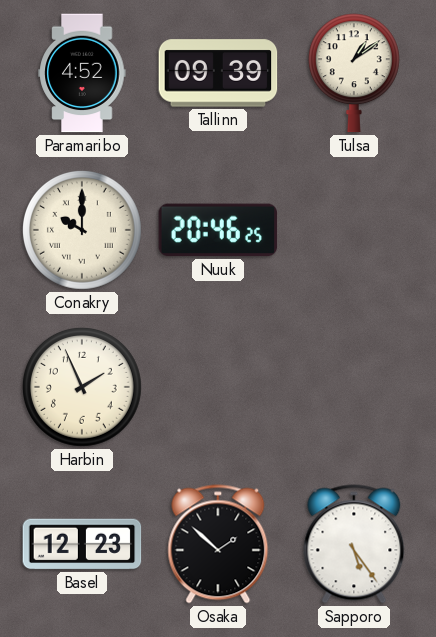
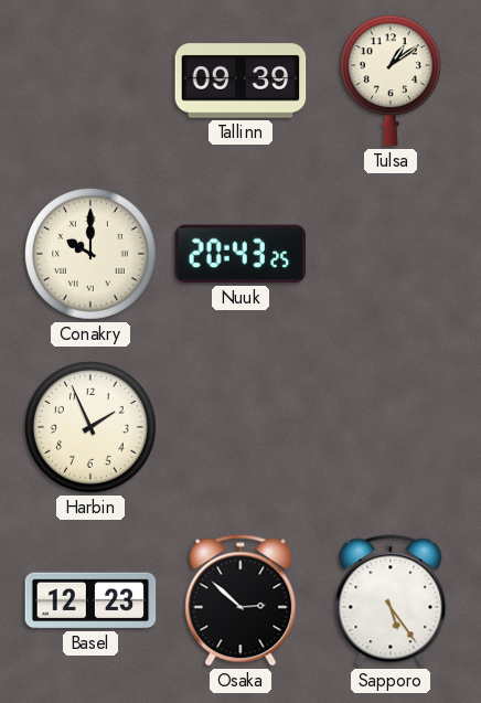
Paramaribo: 4:52 -> none (82, 73)
Nuuk: 20:46 -> 20:43 (240, 254)
Osaka: 1:52 -> 2:52 (240, 600)
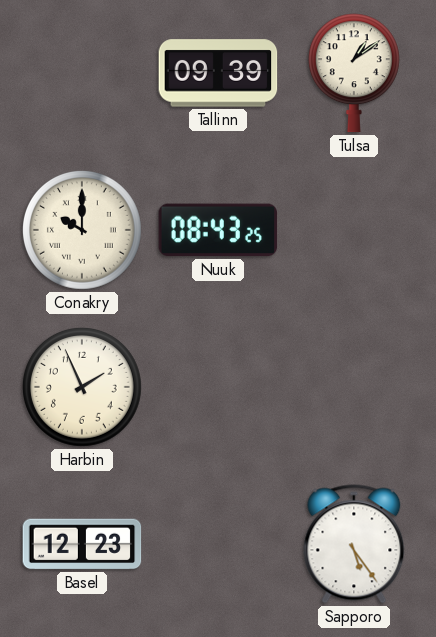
Nuuk: 20:43 -> 08:43 (218, 230)
Osaka: 2:52 -> none (240, 600)
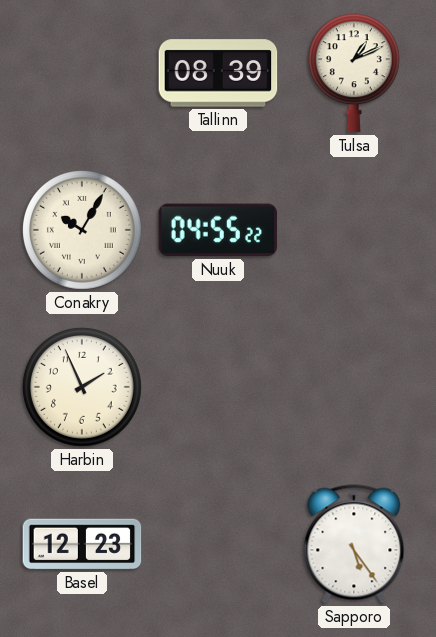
Tallinn: 09:39 -> 08:39 (218, 73)
Tulsa: 1:09 -> 1:11 (354, 73)
Conakry: 10:00 -> 10:05 (82, 230)
Nuuk: 08:43 -> 04:55 (218, 230)
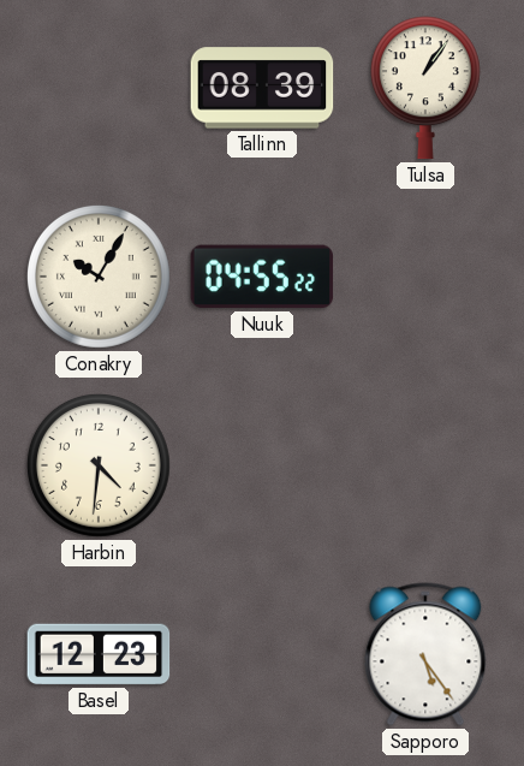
Tulsa: 1:11 -> 1:06 (425, 88)
Harbin: 1:56 -> 4:31 (99, 465)
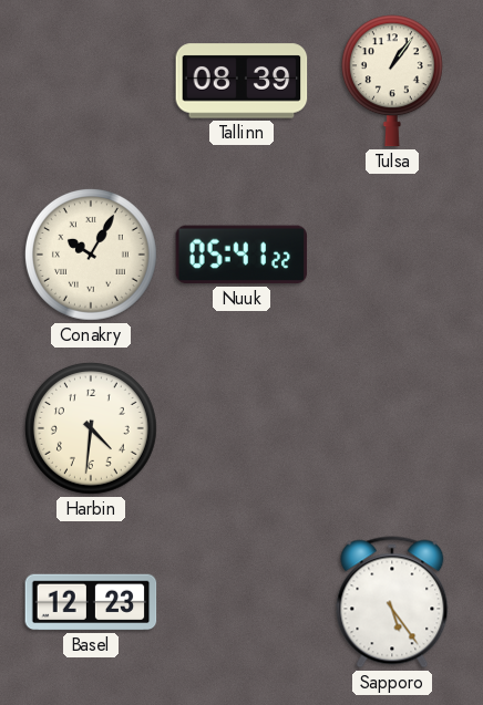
Nuuk: 04:55 -> 05:41 (242, 255)
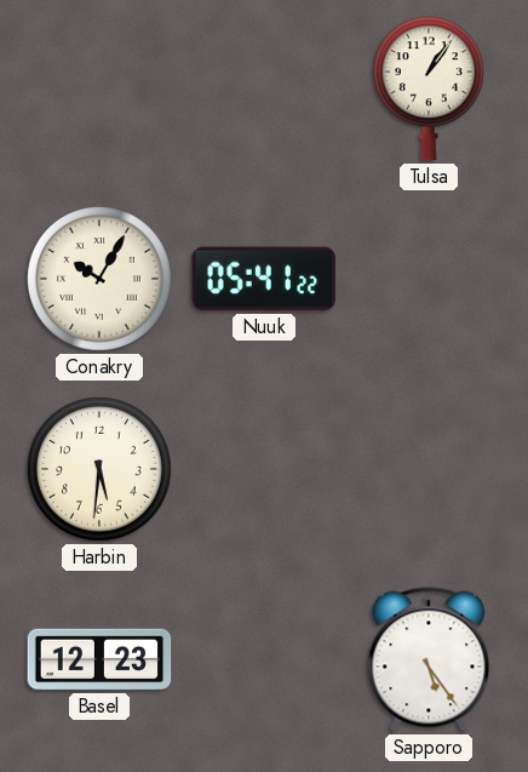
Tallinn: 08:39 -> none (242, 81)
Harbin: 4:31 -> 5:31 (99, 469)
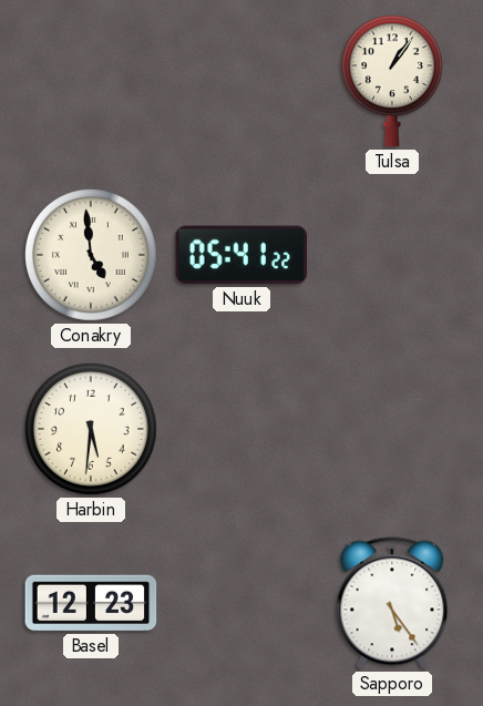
Conakry: 10:05 -> 4:59 (91, 255)
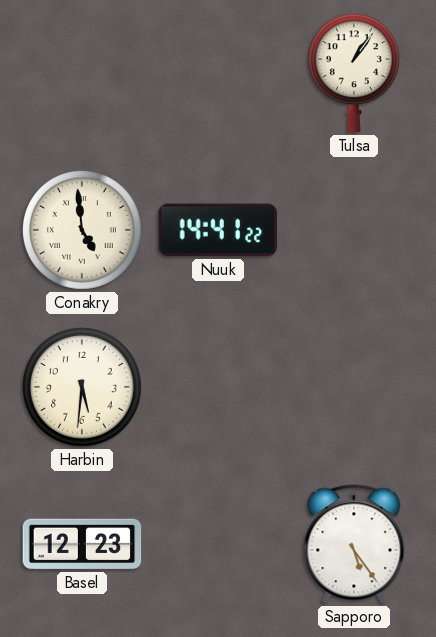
Nuuk: 05:41 -> 14:41 (218, 230)
